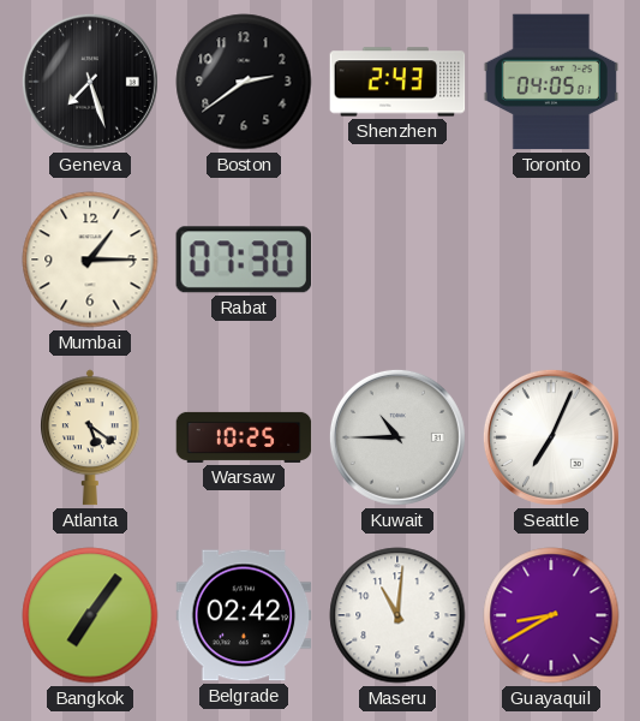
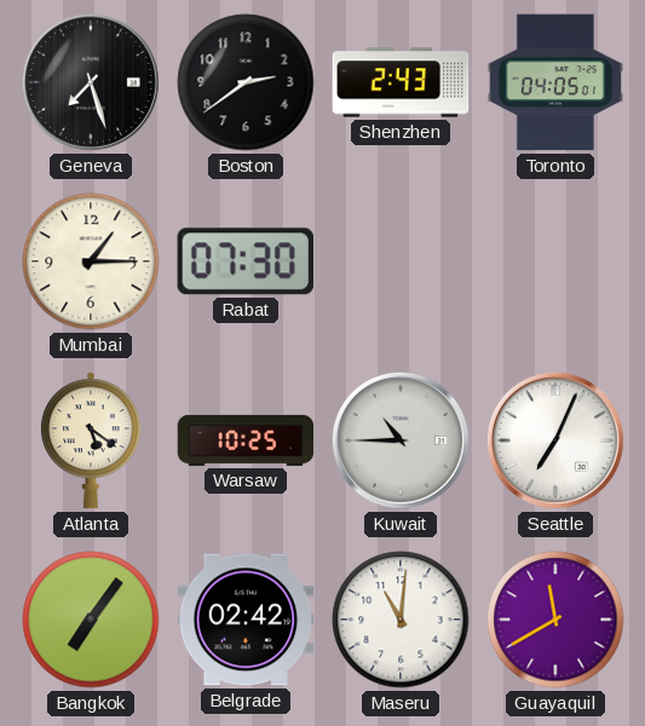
Guayaquil: 8:40 -> 11:40 (555, 620)
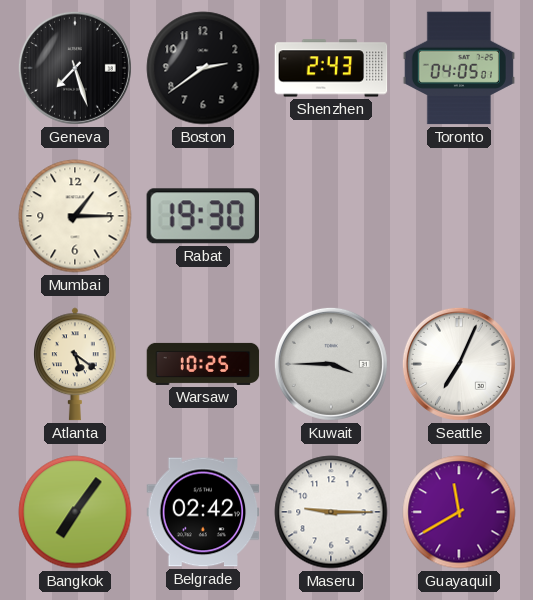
Rabat: 07:30 -> 19:30 (202, 216)
Kuwait: 10:45 -> 3:45 (331, 364)
Maseru: 11:01 -> 9:15 (331, 512)
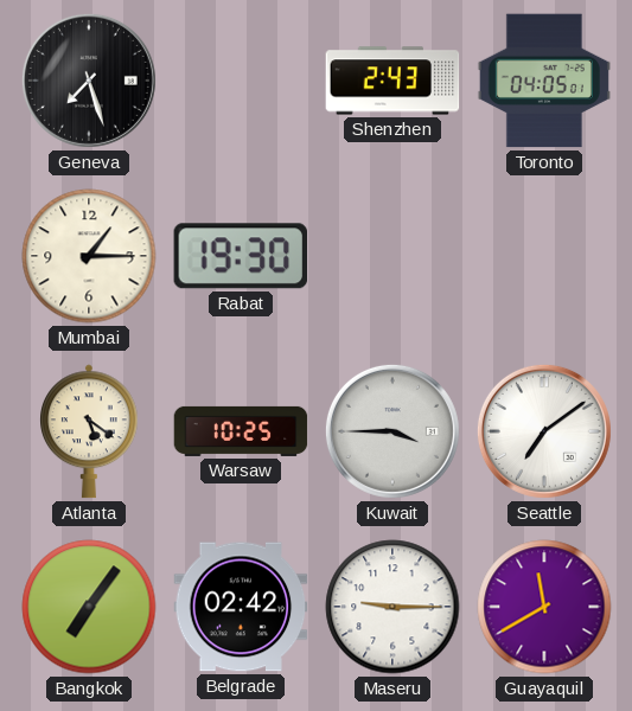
Boston: 2:39 -> none (203, 68)
Seattle: 7:04 -> 7:09 (544, 431)
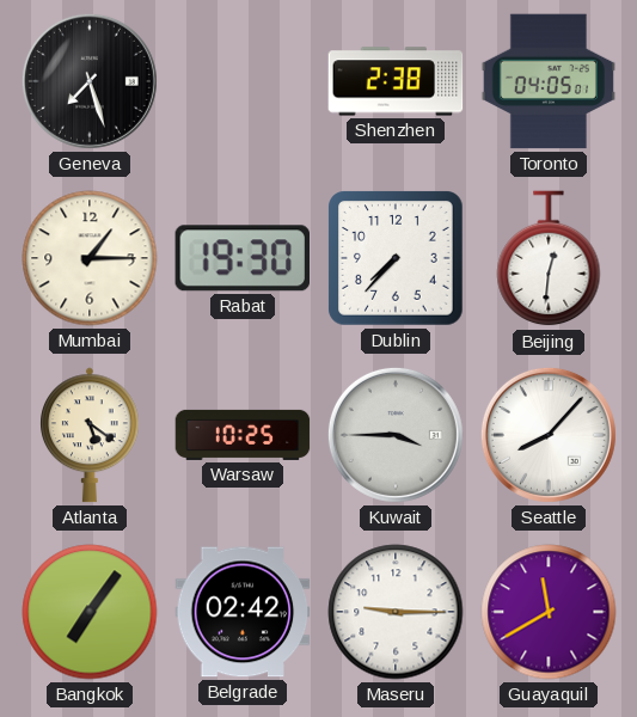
Shenzhen: 2:43 -> 2:38 (396, 81)
Dublin: none -> 7:37 (396, 258)
Beijing: none -> 12:31 (549, 259)
Seattle: 7:09 -> 8:07 (549, 435)
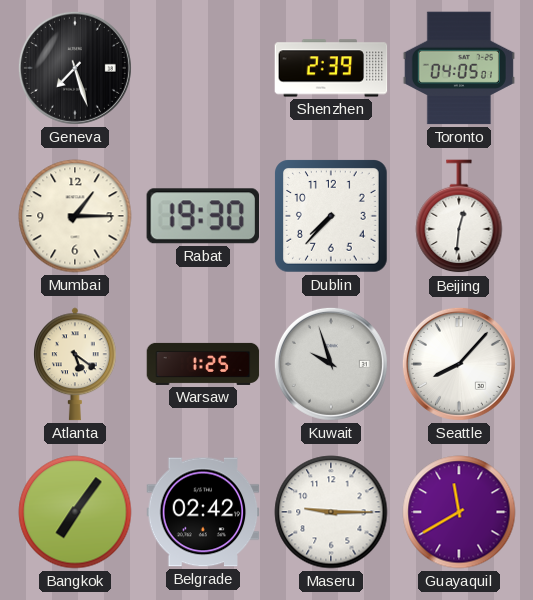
Shenzhen: 2:38 -> 2:39 (331, 68)
Warsaw: 10:25 -> 1:25 (203, 364)
Kuwait: 3:45 -> 9:57 (331, 364)
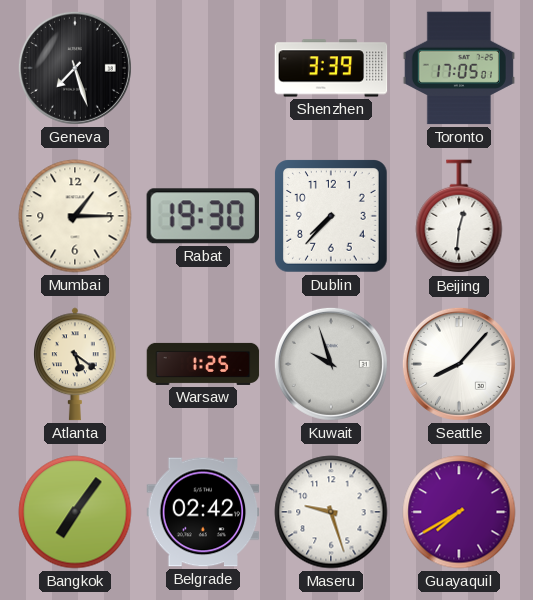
Shenzhen: 2:39 -> 3:39 (331, 68)
Toronto: 04:05 -> 17:05 (459, 68)
Maseru: 9:15 -> 9:27 (331, 512)
Guayaquil: 11:40 -> 7:40 (459, 512)
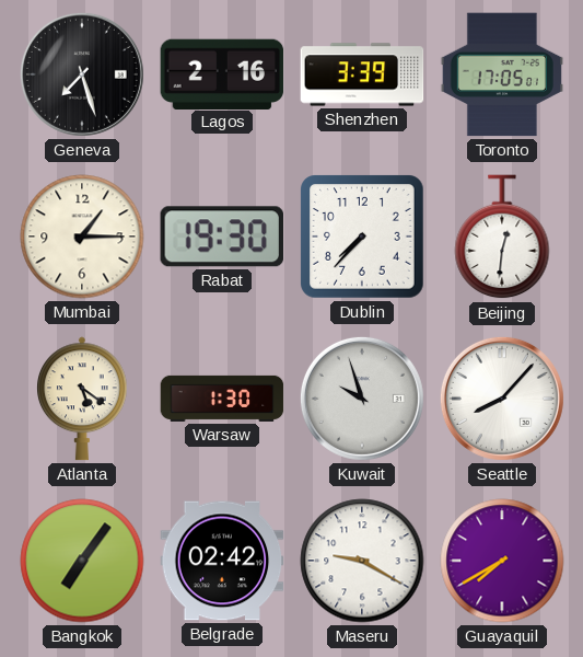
Lagos: none -> 2:16 (222, 73)
Warsaw: 1:25 -> 1:30 (222, 399)
Maseru: 9:27 -> 9:20 (362, 561)
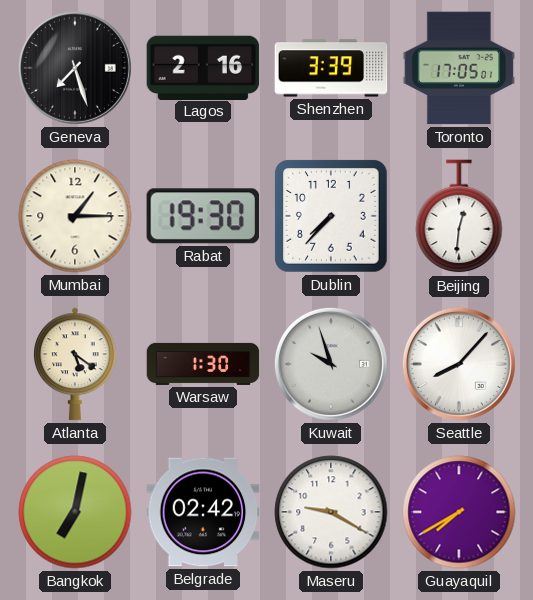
Bangkok: 7:06 -> 7:02 (75, 512)
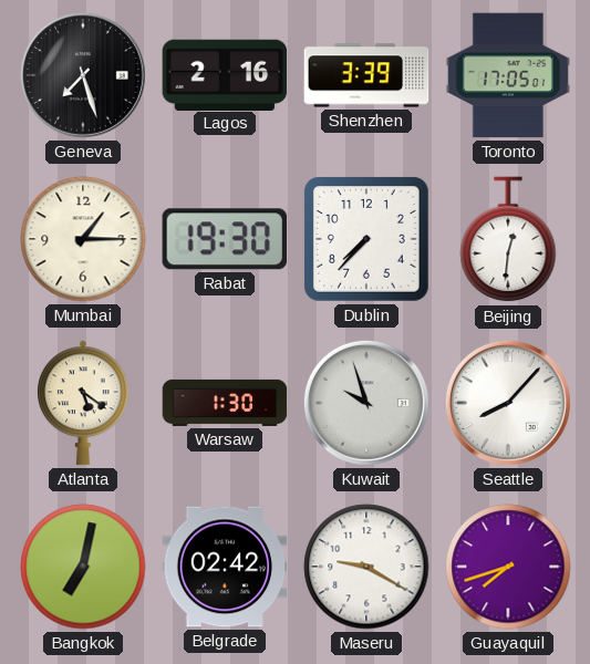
Guayaquil: 7:40 -> 7:42 (508, 567)
